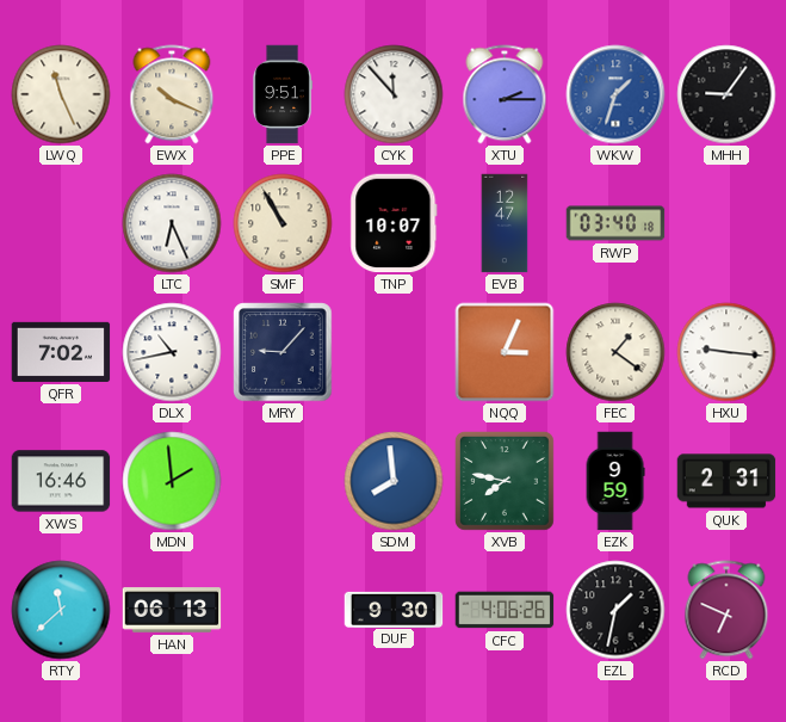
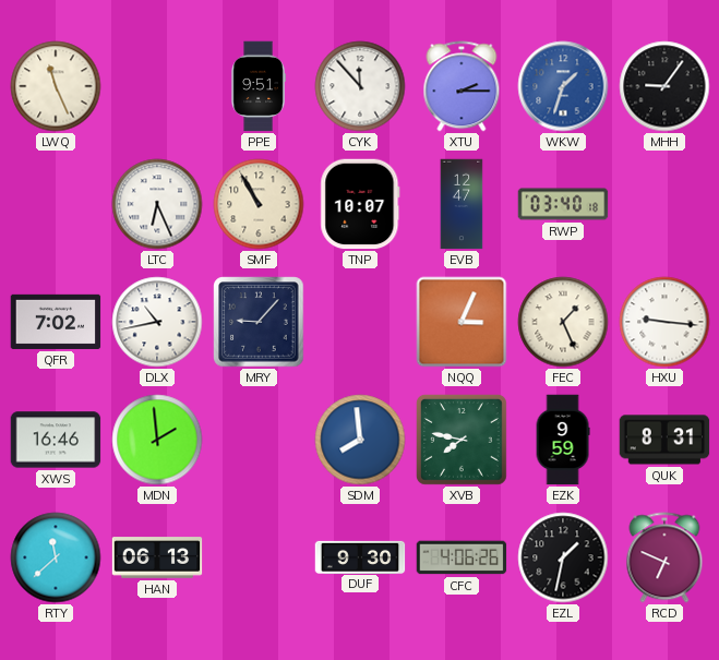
EWX: 10:19 -> none (172, 94)
FEC: 1:21 -> 1:26 (563, 322)
QUK: 2:31 -> 8:31 (664, 440)
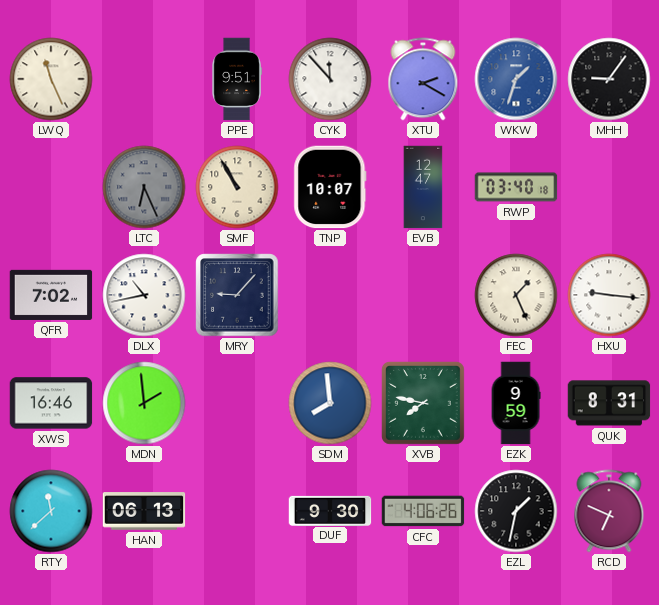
XTU: 2:15 -> 2:20 (423, 79)
LTC dial: white -> grey (144, 187)
NQQ: 3:04 -> none (462, 322)
